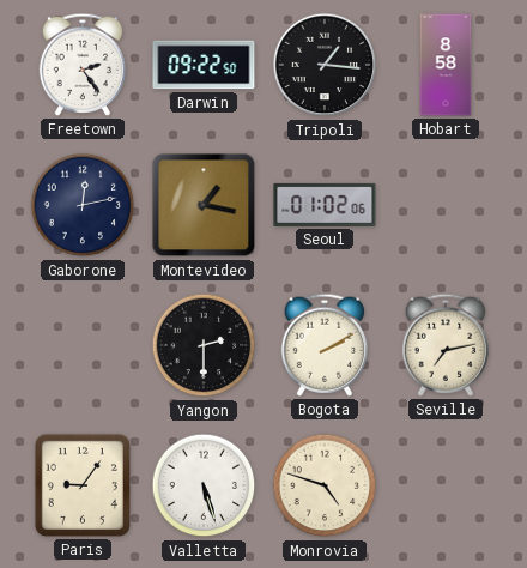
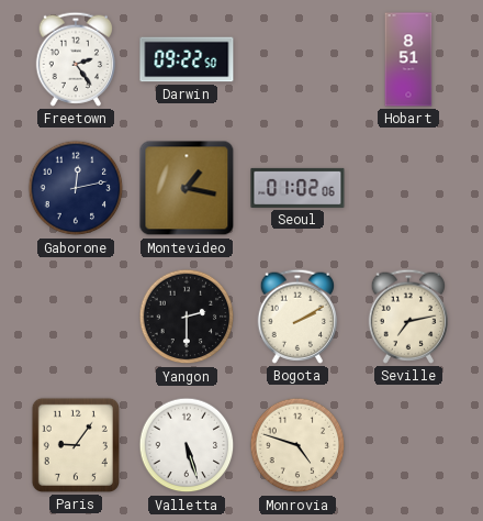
Tripoli: 1:16 -> none (325, 65)
Hobart: 8:58 -> 8:51 (408, 59)
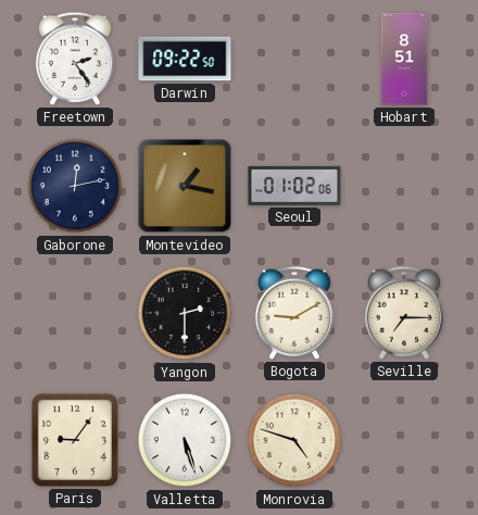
Bogota: 2:10 -> 9:10 (293, 313)
Seville: 7:13 -> 7:15 (403, 313)
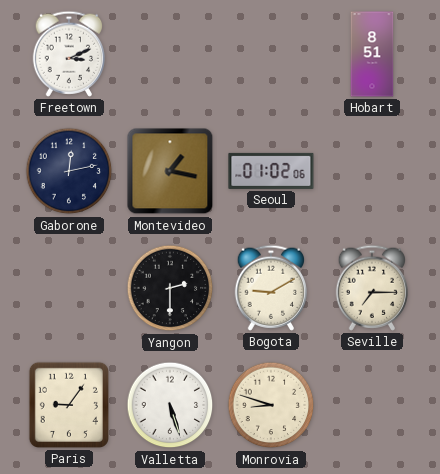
Freetown: 2:24 -> 3:11 (68, 54)
Darwin: 09:22 -> none (185, 59)
Monrovia: 4:48 -> 8:48 (271, 405)
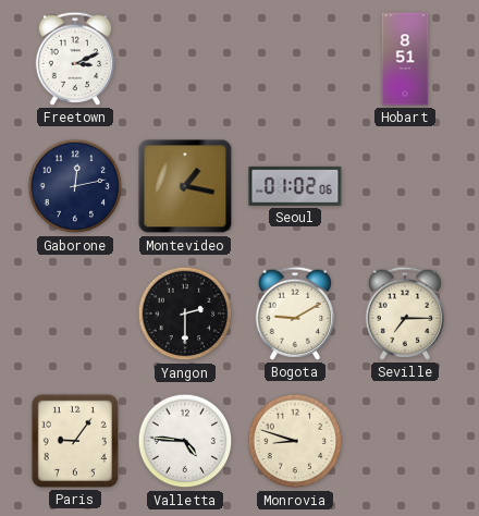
Valletta: 5:27 -> 4:46 (185, 441)
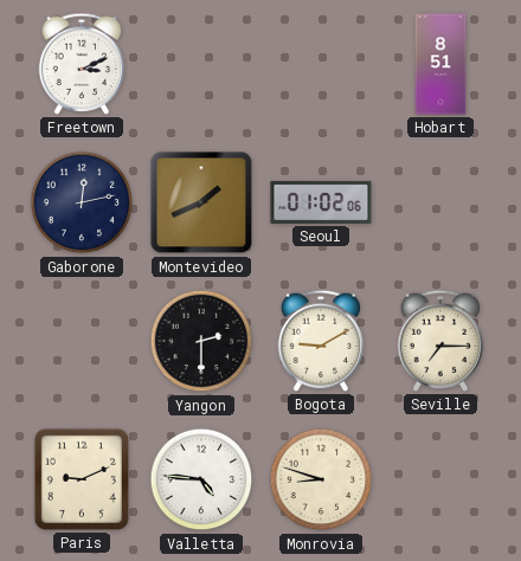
Montevideo: 1:17 -> 1:41 (201, 202)
Paris: 9:06 -> 9:11 (82, 479)
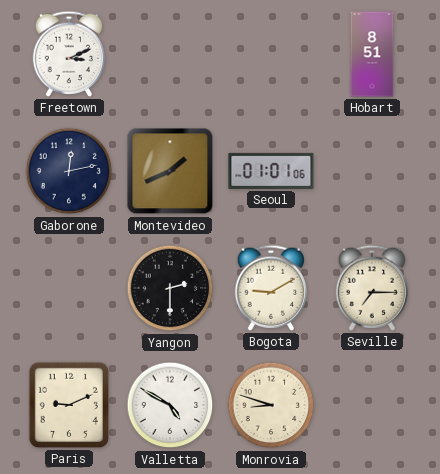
Seoul: 01:02 -> 01:01 (271, 171)
Valletta: 4:46 -> 4:50 (170, 405)
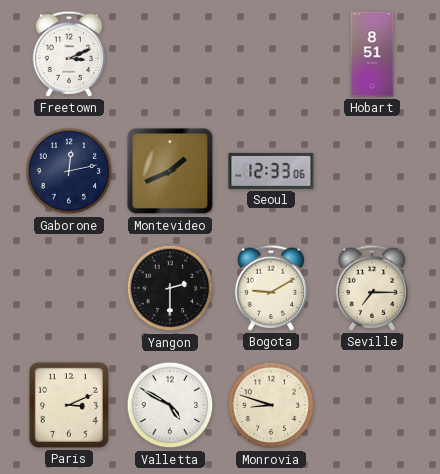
Seoul: 01:01 -> 12:33 (271, 171)
Paris: 9:11 -> 3:11 (69, 405)
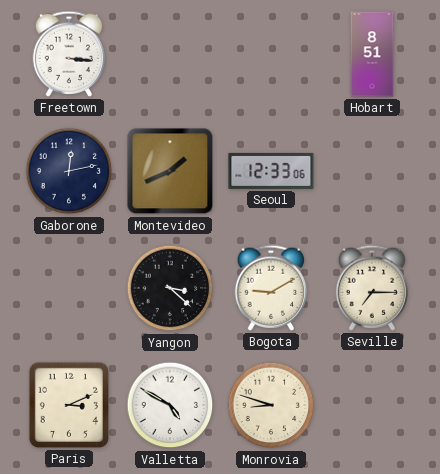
Freetown: 3:11 -> 3:16 (68, 54)
Yangon: 2:30 -> 3:22 (170, 288)
